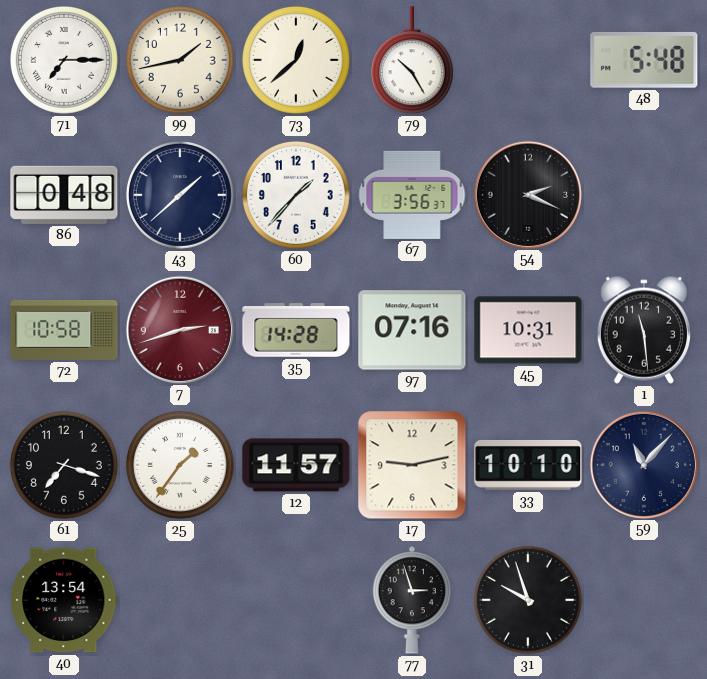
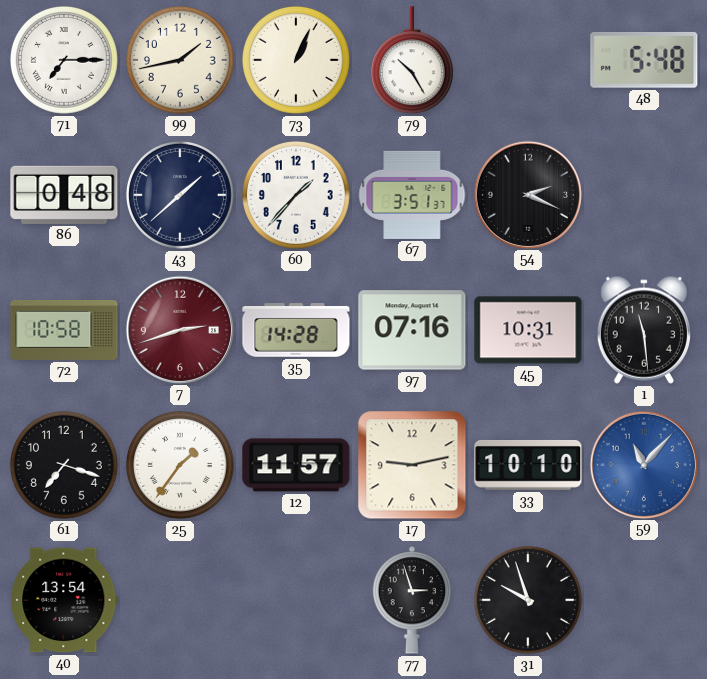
73: 12:38 -> 1:04 (296, 60)
67: 3:56 -> 3:51 (412, 195)
59 dial: navy -> blue (643, 464)
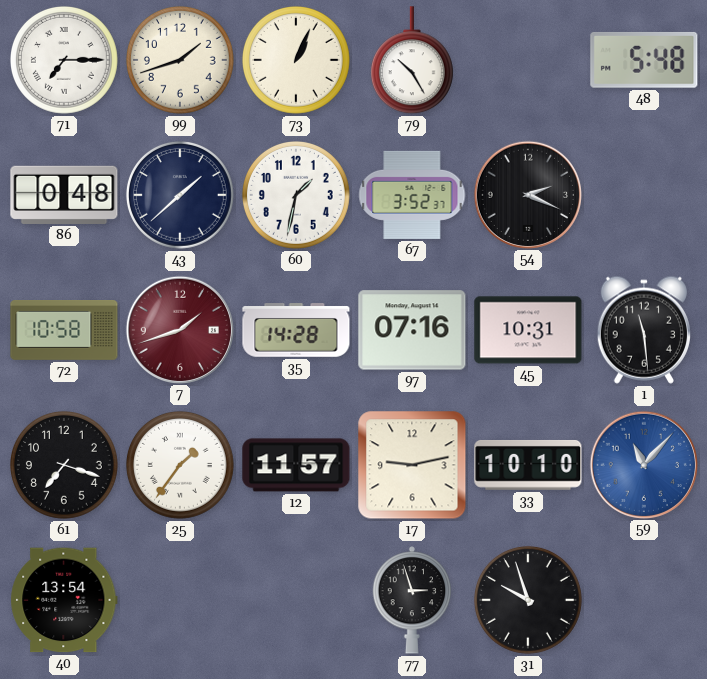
99: 1:43 -> 1:42 (180, 60)
60: 1:37 -> 1:32 (296, 195)
67: 3:51 -> 3:52 (412, 195)
7: 2:42 -> 1:42 (179, 329)
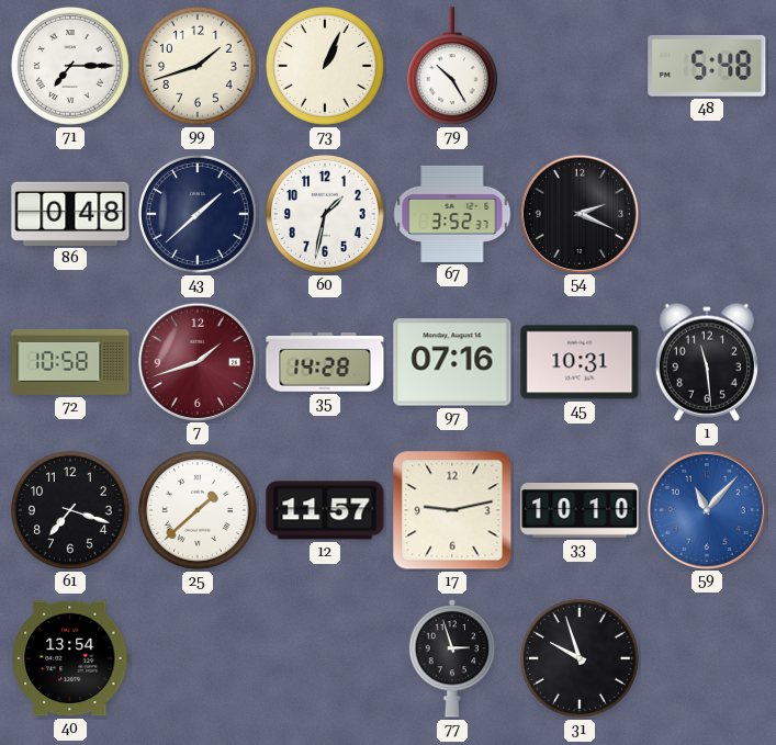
25: 1:36 -> 1:38 (198, 510)
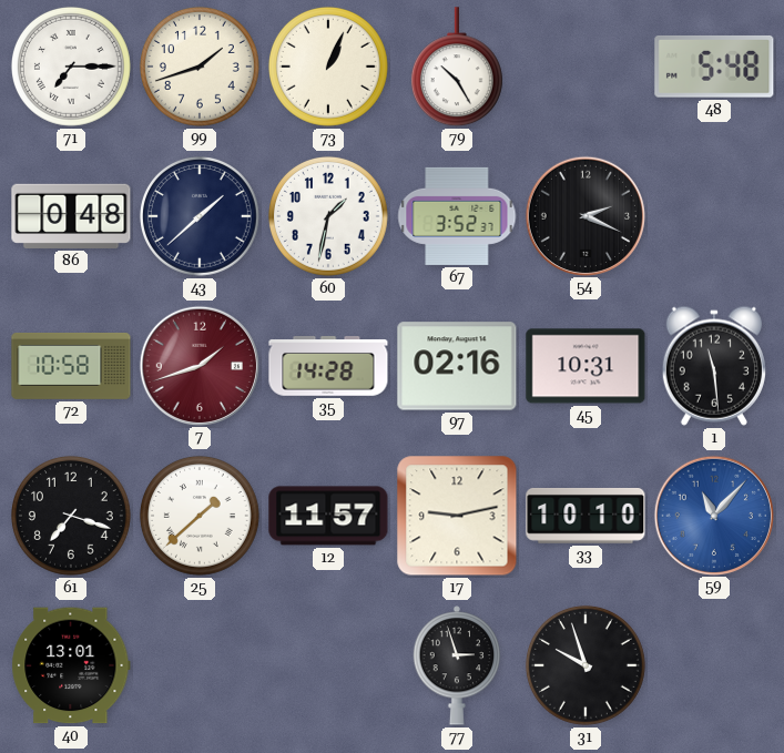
97: 07:16 -> 02:16 (457, 366)
40: 13:54 -> 13:01 (71, 665)
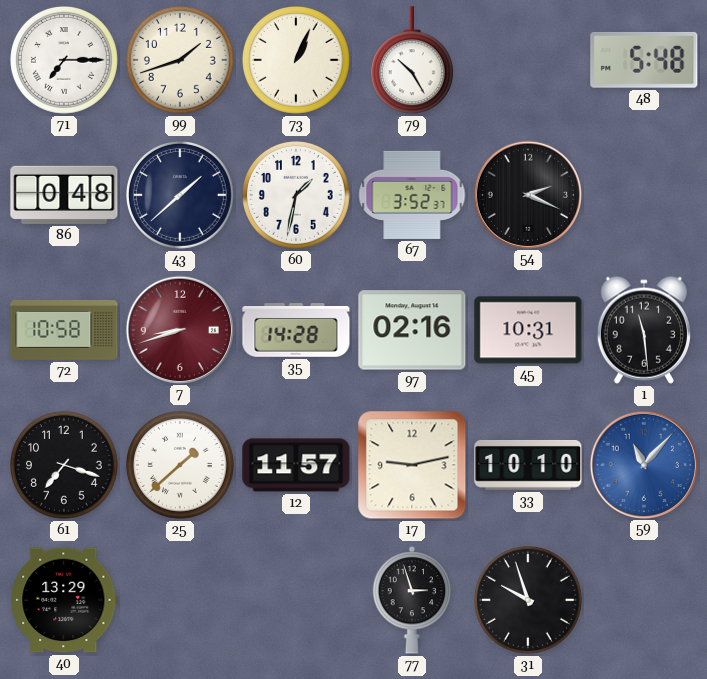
7: 1:42 -> 8:42 (179, 329)
40: 13:01 -> 13:29 (64, 600)
